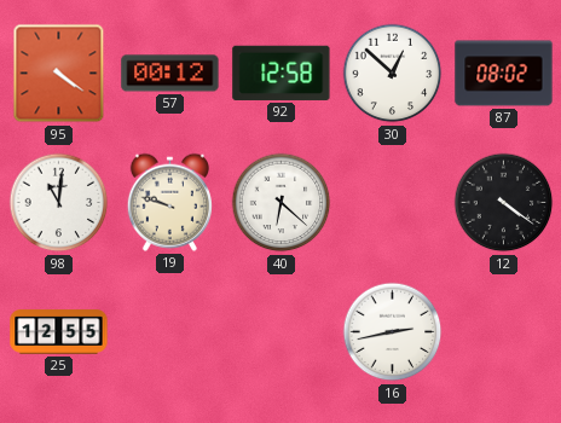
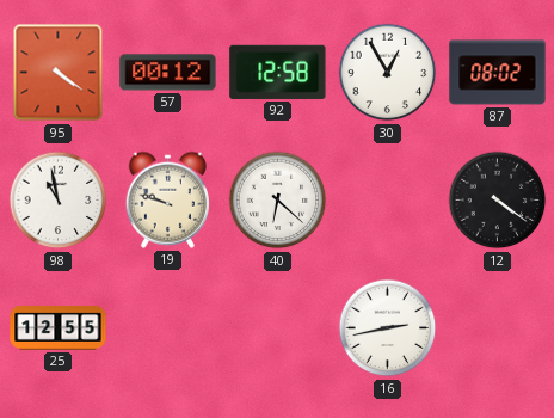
30: 12:52 -> 12:55 (388, 73)
98: 11:01 -> 10:58 (59, 201)
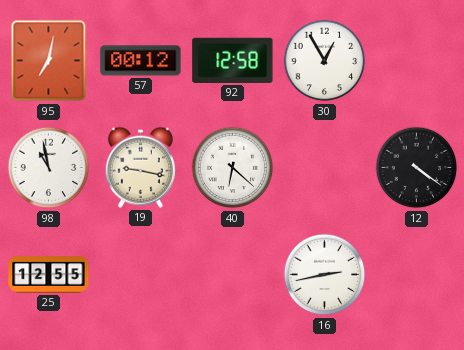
95: 4:21 -> 7:02 (49, 61)
87: 08:02 -> none (498, 73)
19: 9:48 -> 9:17 (140, 167)
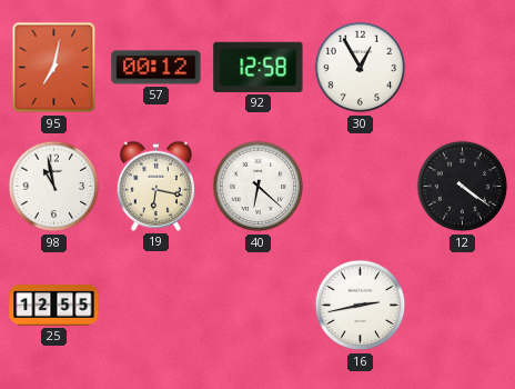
19: 9:17 -> 6:17 (155, 186)
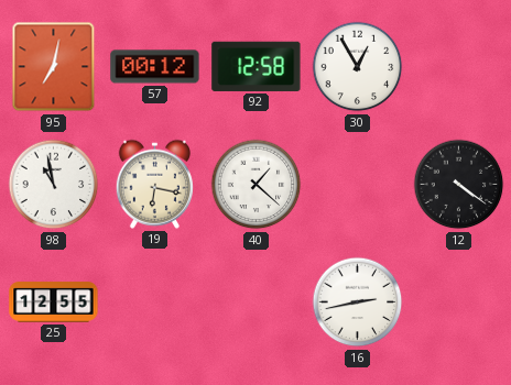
40: 6:22 -> 1:22 (257, 185)
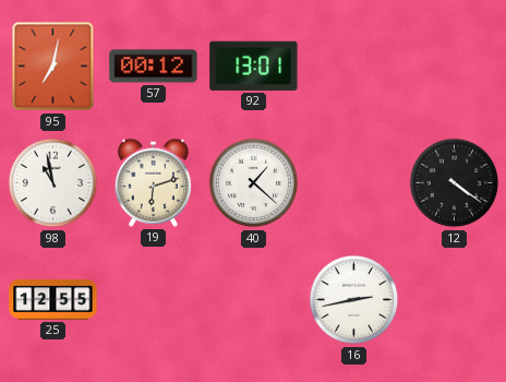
92: 12:58 -> 13:01 (254, 65)
30: 12:55 -> none (358, 67)
19: 6:17 -> 6:12 (153, 182)
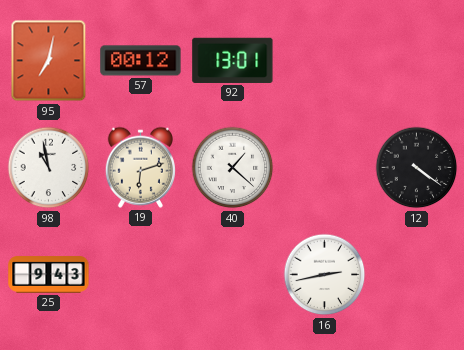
25: 12:55 -> 9:43 (49, 275)
